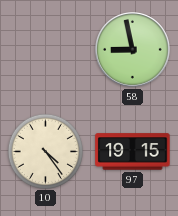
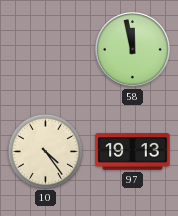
58: 8:58 -> 11:58 (133, 50)
97: 19:15 -> 19:13 (133, 152)
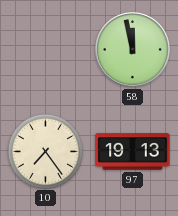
10: 4:24 -> 7:24 (45, 151)
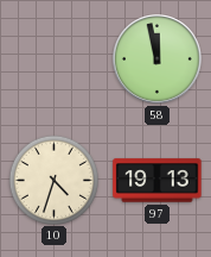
10: 7:24 -> 4:33 (53, 180)
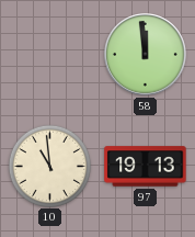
58: 11:58 -> 11:59 (146, 55)
10: 4:33 -> 10:59 (49, 166)
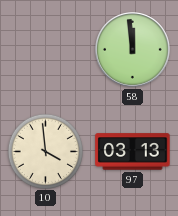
10: 10:59 -> 3:59 (45, 151)
97: 19:13 -> 03:13 (133, 152)
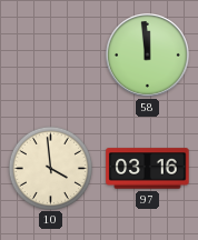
97: 03:13 -> 03:16 (148, 169)
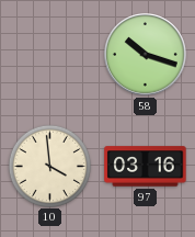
58: 11:59 -> 10:18 (146, 55)
